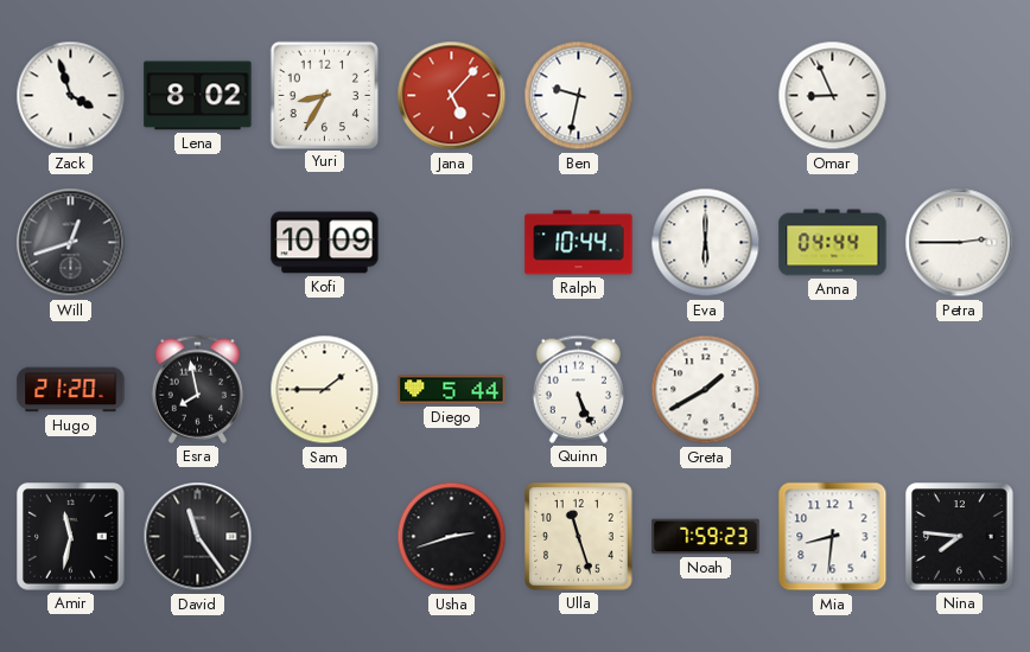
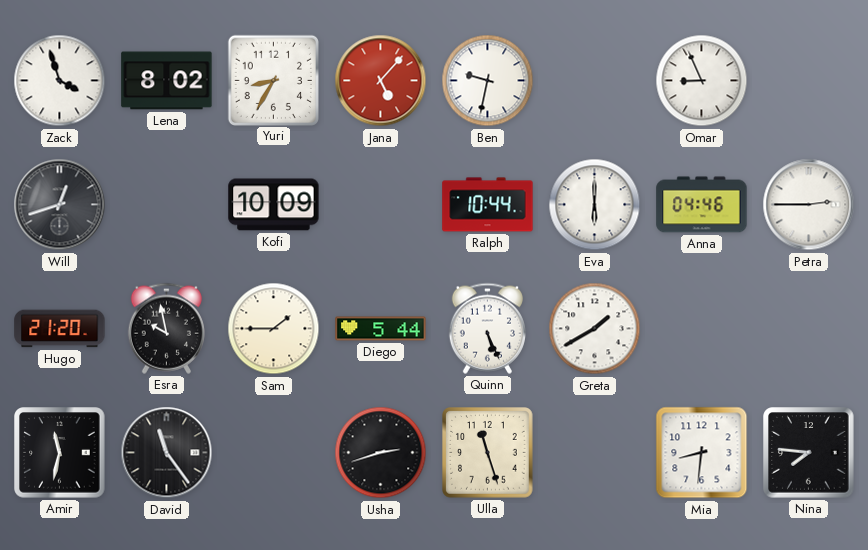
Anna: 04:44 -> 04:46 (702, 205)
Esra: 7:58 -> 9:58 (166, 328)
Noah: 7:59 -> none (706, 537)
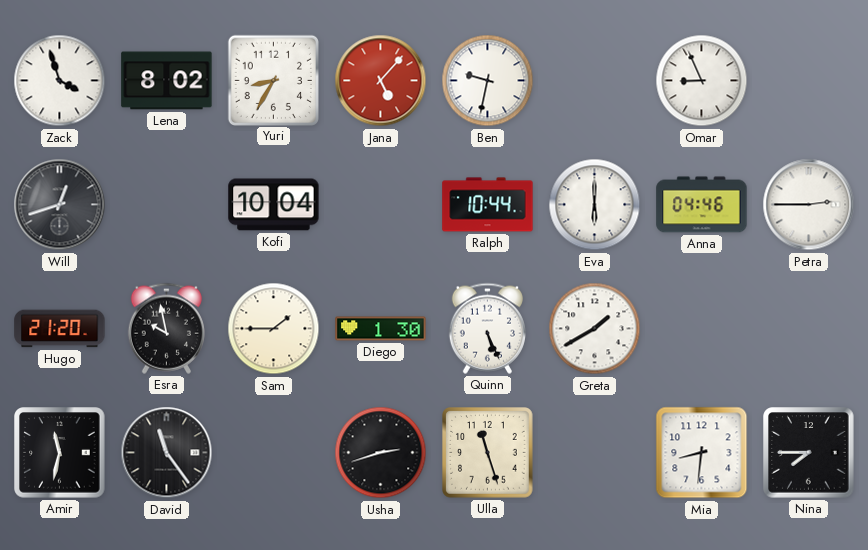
Kofi: 10:09 -> 10:04 (274, 205)
Diego: 5:44 -> 1:30 (381, 329)
Nina: 7:46 -> 7:45 (809, 453)
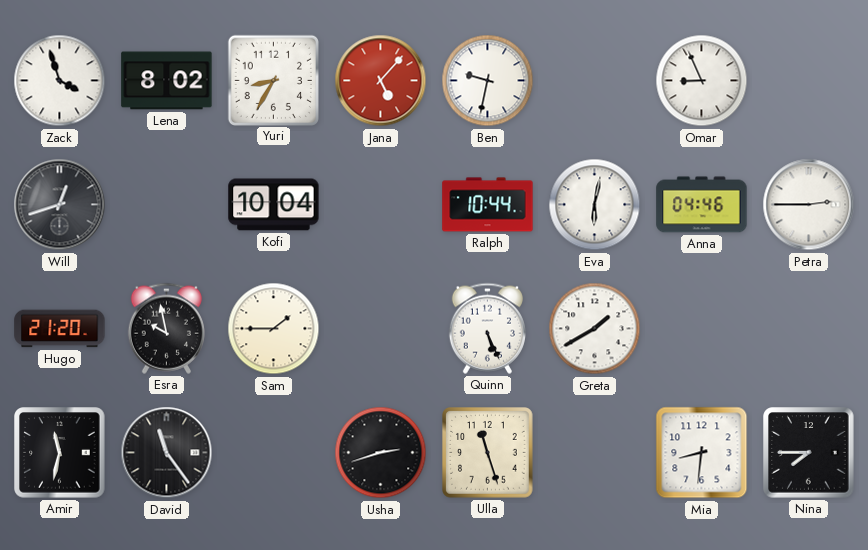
Eva: 6:00 -> 6:02 (595, 205)
Diego: 1:30 -> none (381, 329)
